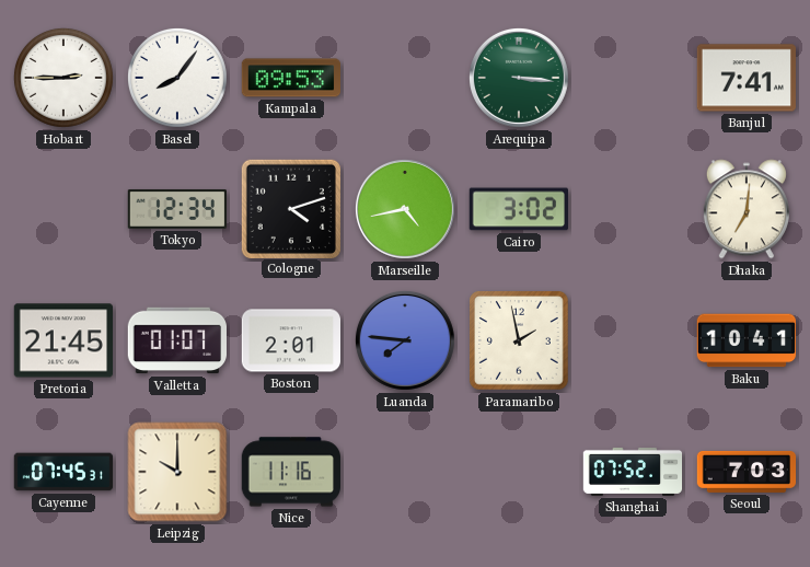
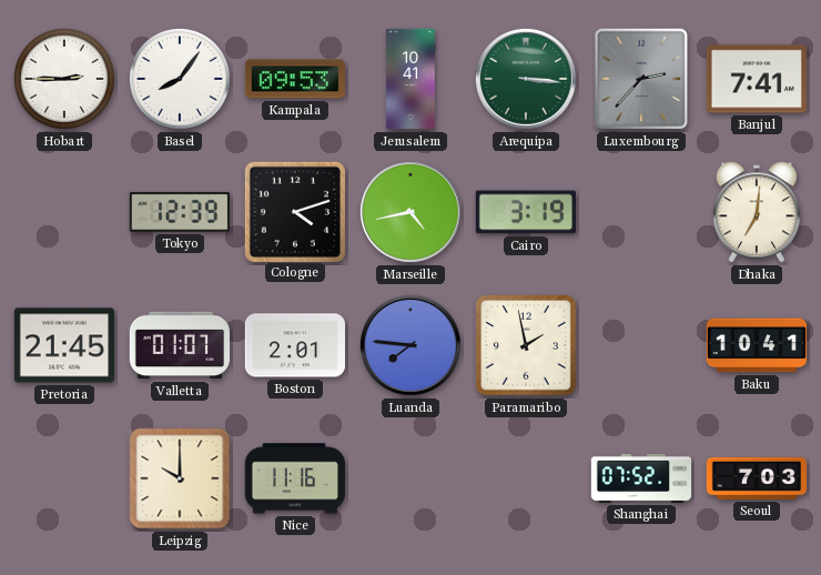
Jerusalem: none -> 10:41 (412, 79)
Luxembourg: none -> 2:37 (641, 79)
Tokyo: 12:34 -> 12:39 (179, 212)
Cairo: 3:02 -> 3:19 (525, 212)
Cayenne: 07:45 -> none (63, 472)
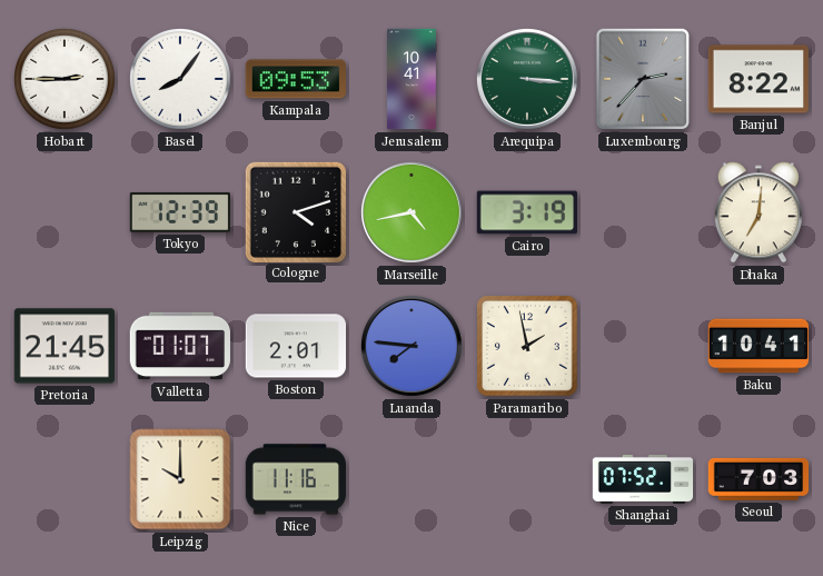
Banjul: 7:41 -> 8:22 (757, 79)
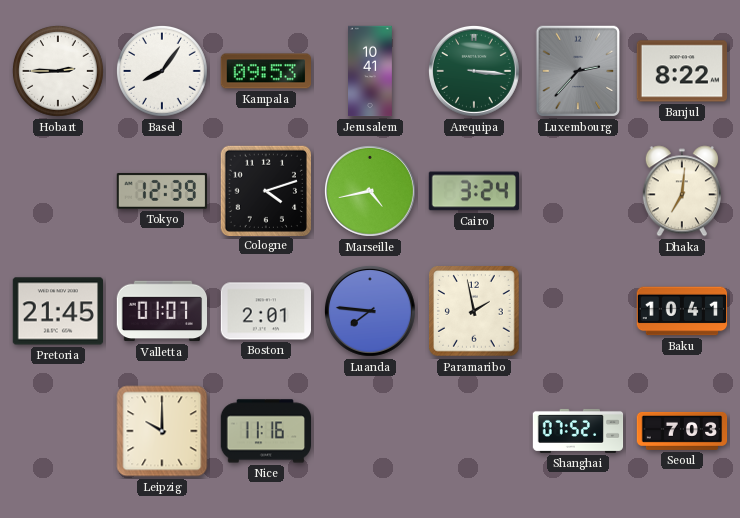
Cairo: 3:19 -> 3:24 (473, 191)
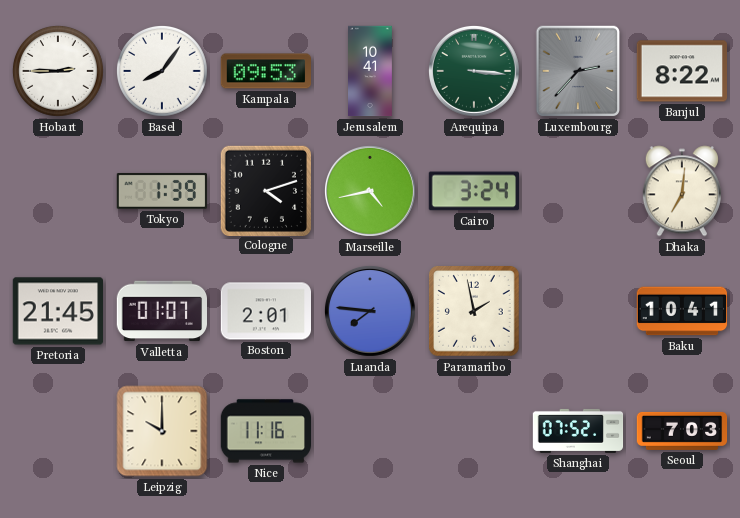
Tokyo: 12:39 -> 1:39 (161, 191)
